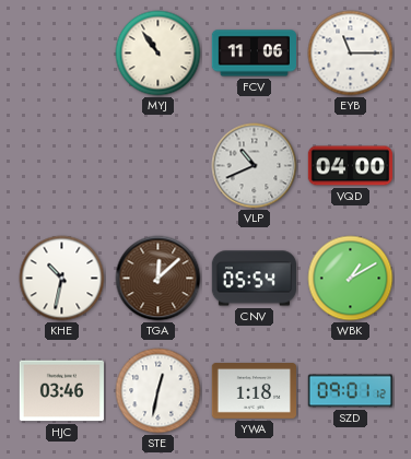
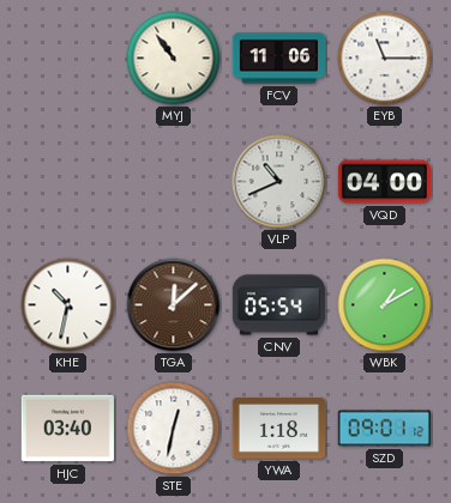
HJC: 03:46 -> 03:40 (67, 429)
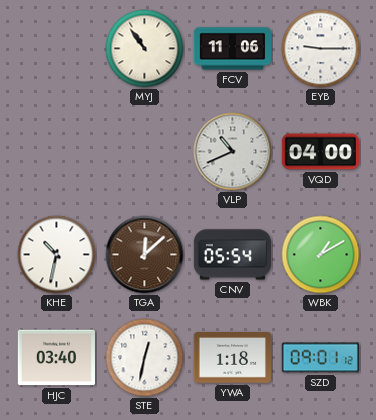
EYB: 11:15 -> 9:15 (321, 49)
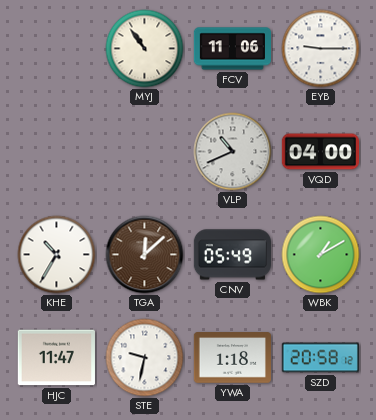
KHE: 10:32 -> 10:35 (57, 255)
CNV: 05:54 -> 05:49 (232, 255)
HJC: 03:40 -> 11:47 (56, 358)
STE: 12:32 -> 9:32 (145, 358)
SZD: 09:01 -> 20:58 (320, 358)
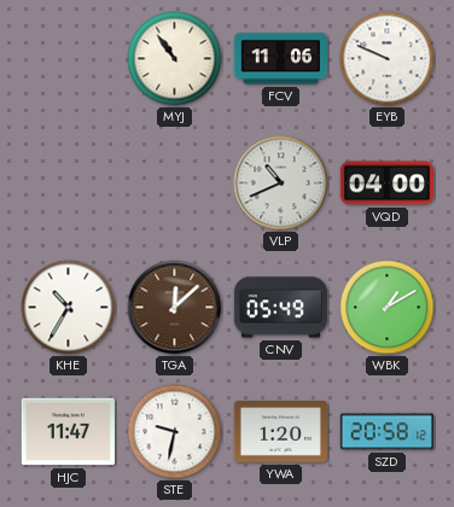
EYB: 9:15 -> 9:49 (388, 59)
YWA: 1:18 -> 1:20 (280, 432)
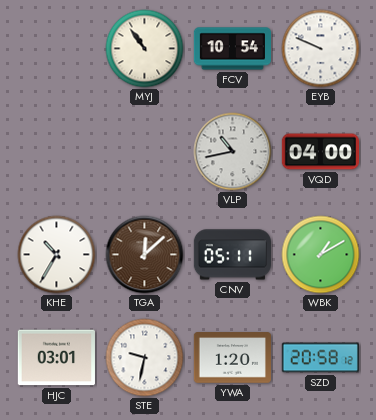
FCV: 11:06 -> 10:54 (232, 49)
VLP: 10:41 -> 10:43 (233, 152)
CNV: 05:49 -> 05:11 (232, 255)
HJC: 11:47 -> 03:01 (56, 358)
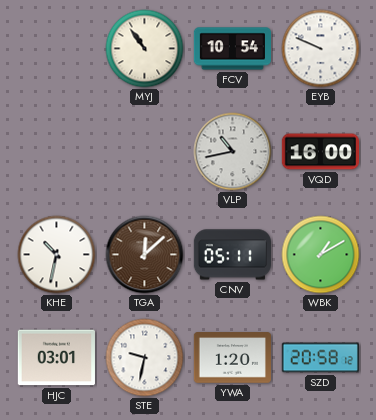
VQD: 04:00 -> 16:00 (320, 152)
KHE: 10:35 -> 10:32 (57, 255)
